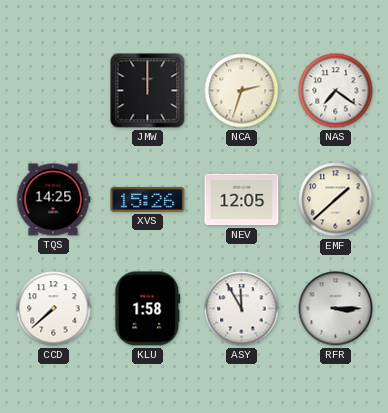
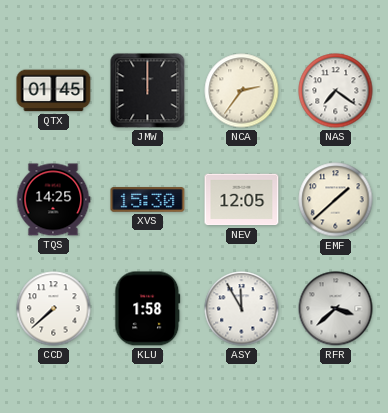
QTX: none -> 01:45 (54, 91)
NCA: 2:33 -> 2:36 (242, 91)
XVS: 15:26 -> 15:30 (148, 200)
RFR: 3:15 -> 3:38 (336, 309)
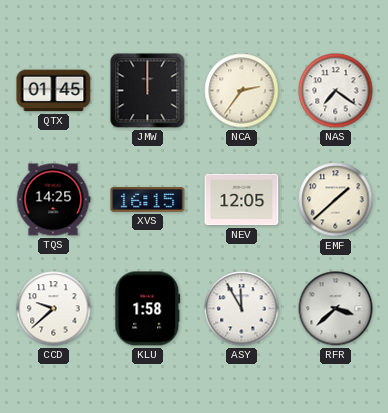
XVS: 15:30 -> 16:15 (148, 200)
CCD: 7:38 -> 9:38 (54, 309)
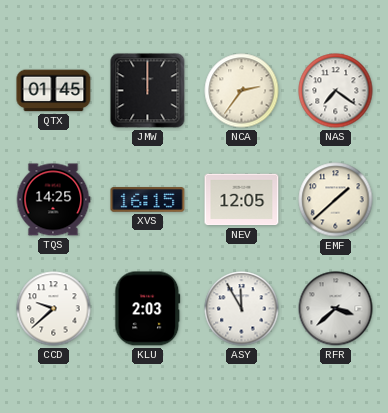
KLU: 1:58 -> 2:03 (148, 309)
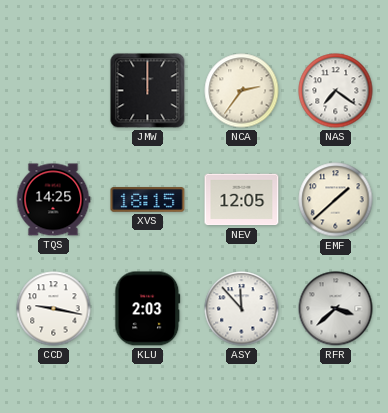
QTX: 01:45 -> none (54, 91)
XVS: 16:15 -> 18:15 (148, 200)
CCD: 9:38 -> 9:17 (54, 309)
ASY: 11:55 -> 11:53 (242, 309)
